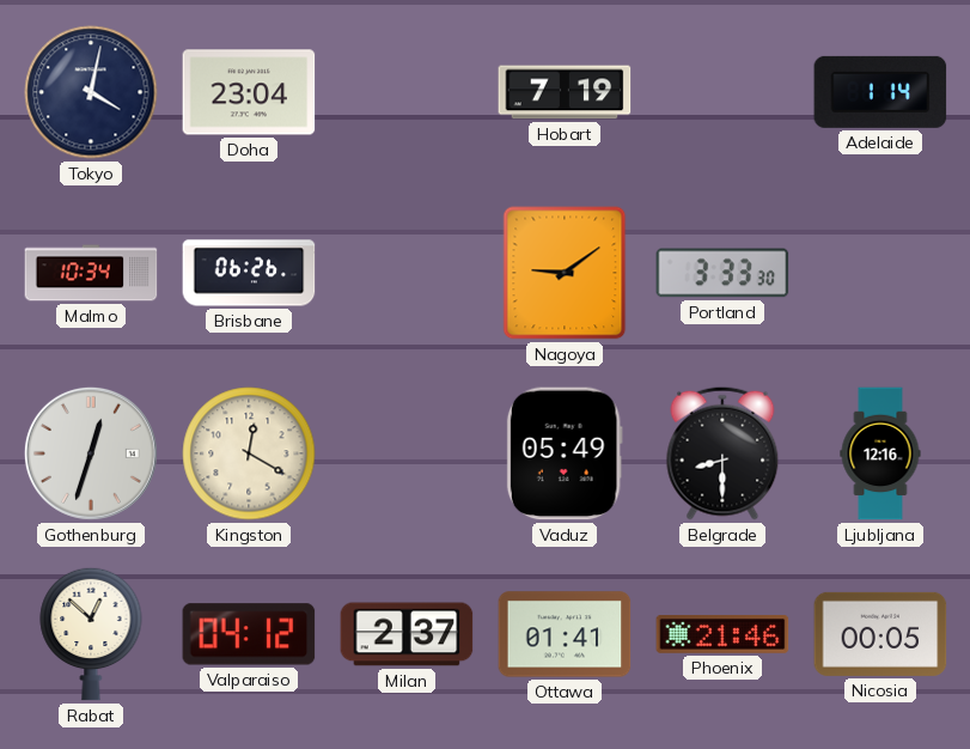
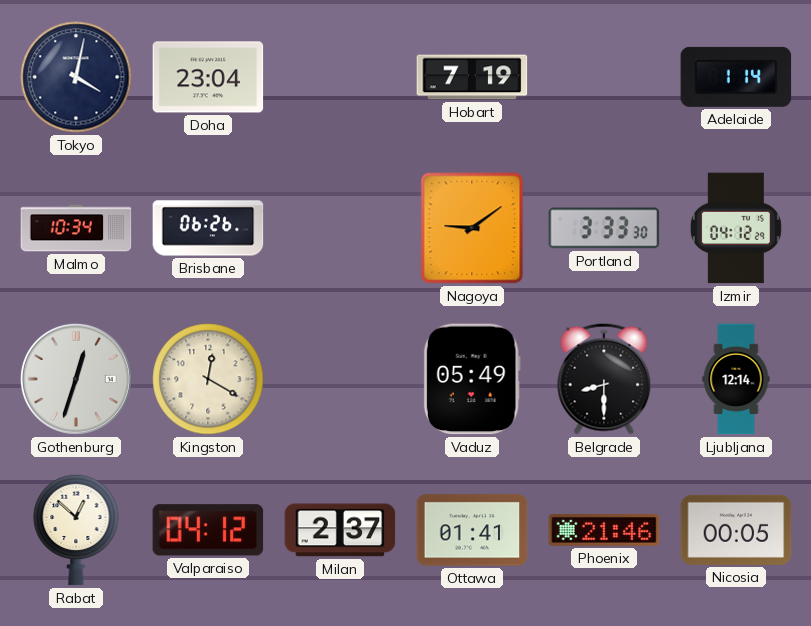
Izmir: none -> 04:12 (736, 228)
Ljubljana: 12:16 -> 12:14 (736, 379)
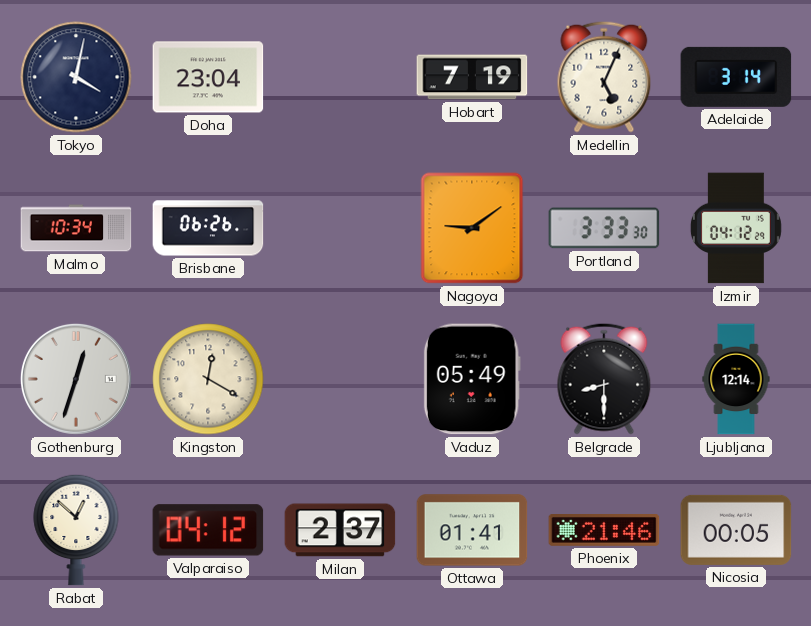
Medellin: none -> 5:04 (604, 77)
Adelaide: 1:14 -> 3:14 (736, 77)
